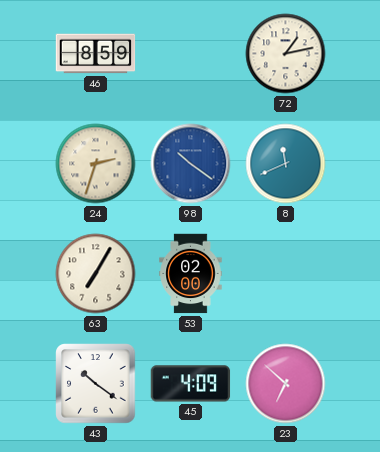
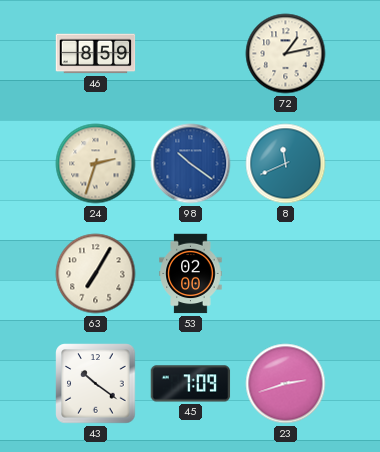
45: 4:09 -> 7:09 (191, 384)
23: 6:52 -> 2:42 (286, 384)
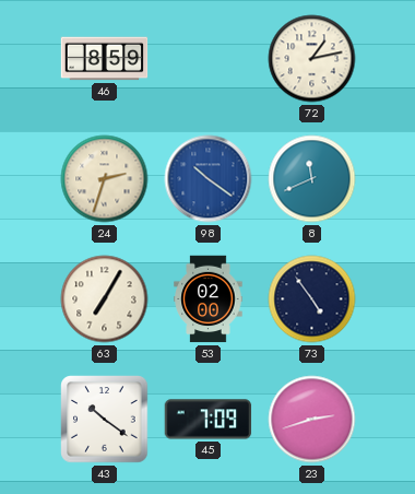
73: none -> 4:54 (312, 299)
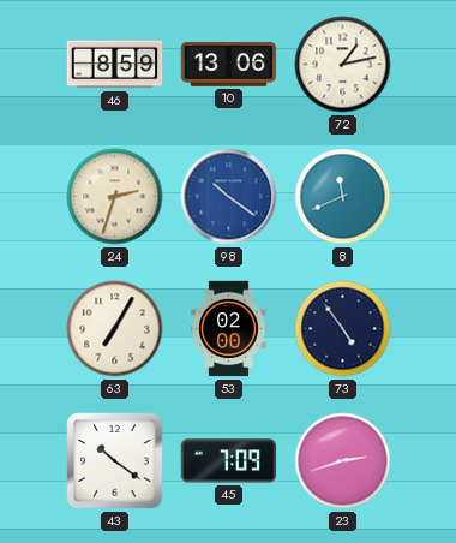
10: none -> 13:06 (229, 64)
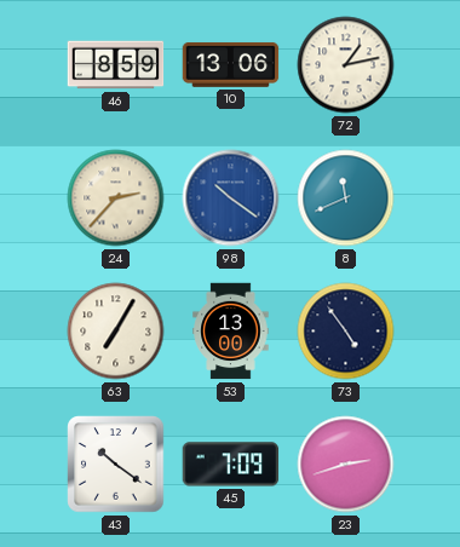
24: 2:33 -> 2:37 (116, 198)
53: 02:00 -> 13:00 (231, 332)
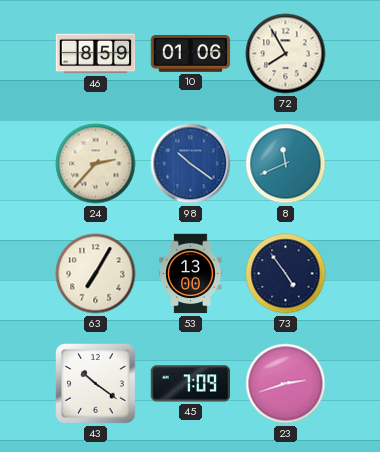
10: 13:06 -> 01:06 (191, 53)
72: 1:13 -> 7:55 (286, 54)
